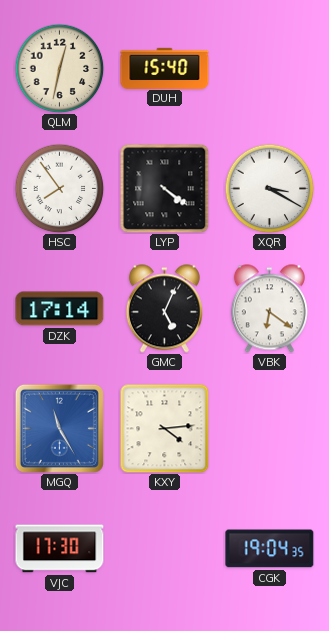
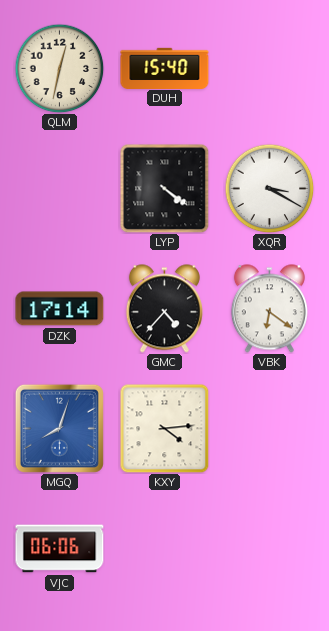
HSC: 7:54 -> none (59, 188)
GMC: 5:04 -> 4:37 (164, 309)
MGQ: 11:25 -> 8:03 (59, 428)
VJC: 17:30 -> 06:06 (60, 549)
CGK: 19:04 -> none (270, 549)
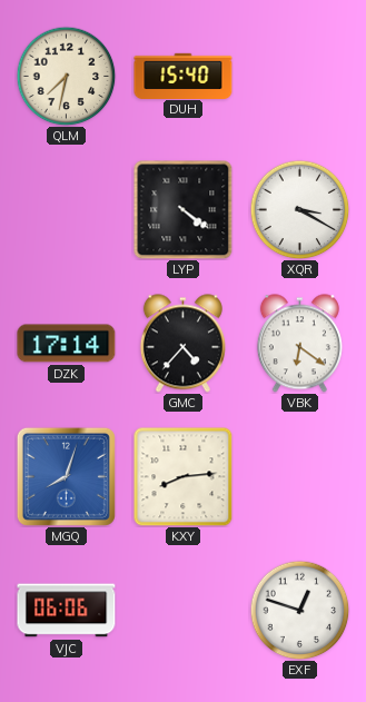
QLM: 12:32 -> 7:32 (66, 76)
KXY: 4:14 -> 8:14 (182, 476)
EXF: none -> 12:48 (299, 610)
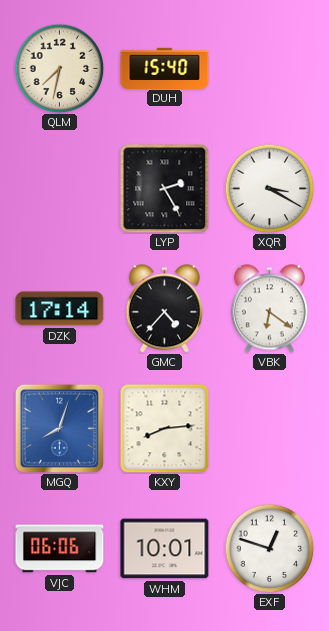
LYP: 4:21 -> 2:25 (164, 188)
WHM: none -> 10:01 (165, 549)
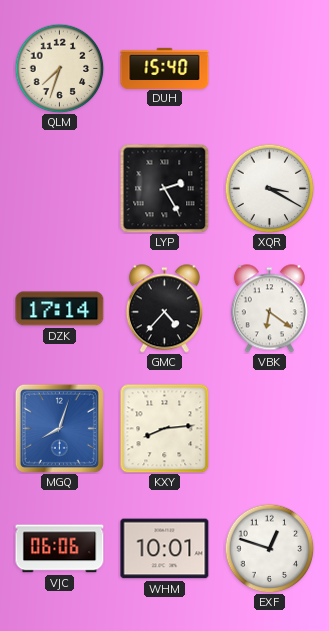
QLM: 7:32 -> 7:33 (59, 68)
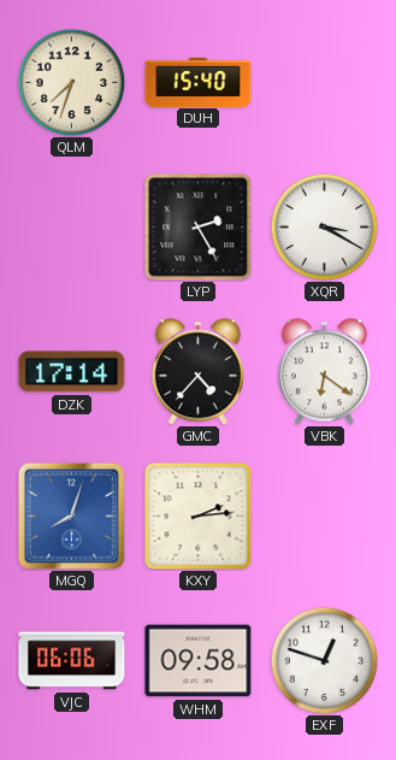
KXY: 8:14 -> 2:14 (197, 515)
WHM: 10:01 -> 09:58 (199, 661)
